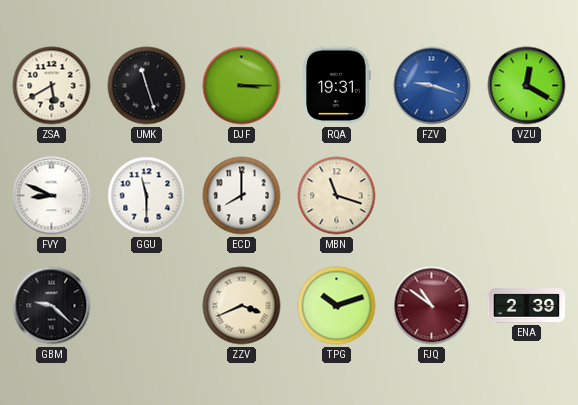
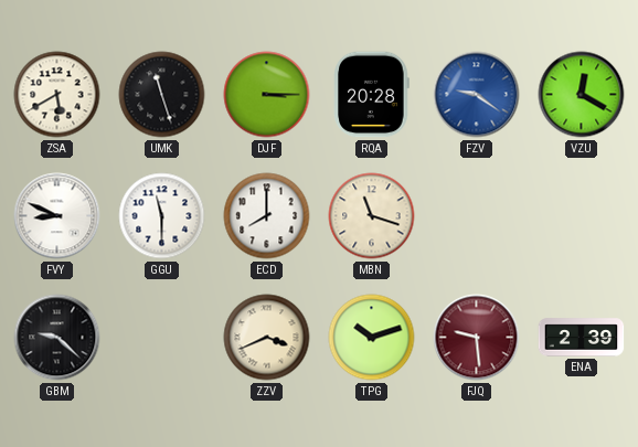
RQA: 19:31 -> 20:28 (372, 95)
FZV: 9:18 -> 9:21 (477, 95)
FJQ: 10:51 -> 9:29 (477, 338)
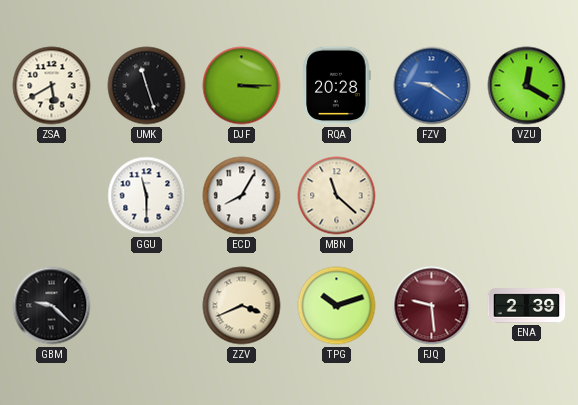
FVY: 8:49 -> none (57, 216)
ECD: 8:00 -> 8:05 (242, 196)
MBN: 11:18 -> 11:22 (337, 196)
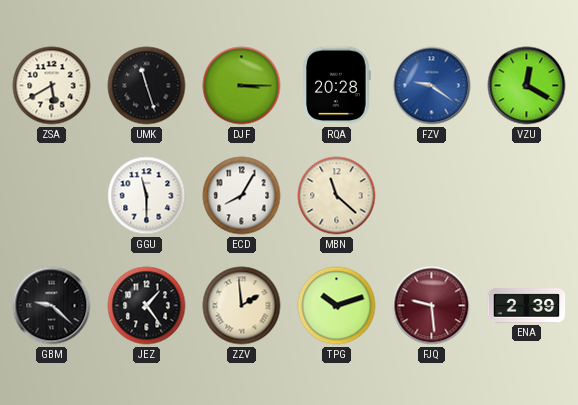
JEZ: none -> 1:24 (147, 306)
ZZV: 3:41 -> 1:59 (242, 306)
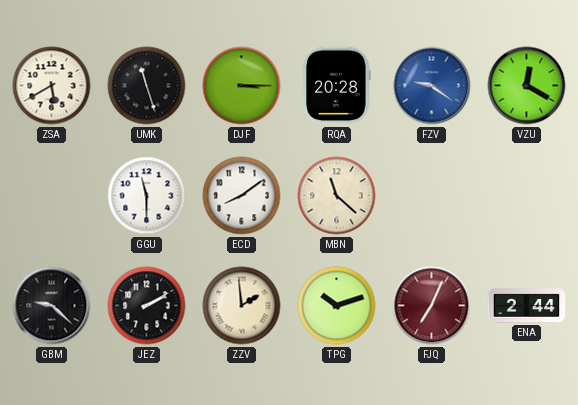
ECD: 8:05 -> 8:09 (242, 196)
JEZ: 1:24 -> 2:10 (147, 306)
FJQ: 9:29 -> 7:04 (432, 306)
ENA: 2:39 -> 2:44 (527, 306)
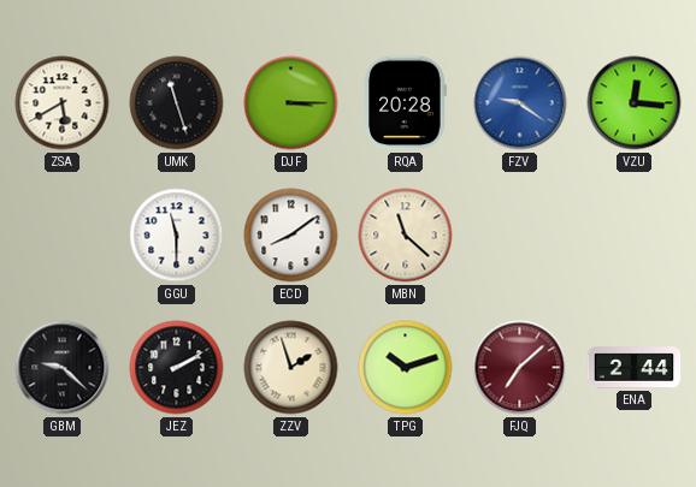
VZU: 12:20 -> 12:16 (635, 103)
ZZV: 1:59 -> 1:57 (291, 368)
FJQ: 7:04 -> 7:08 (520, 368)
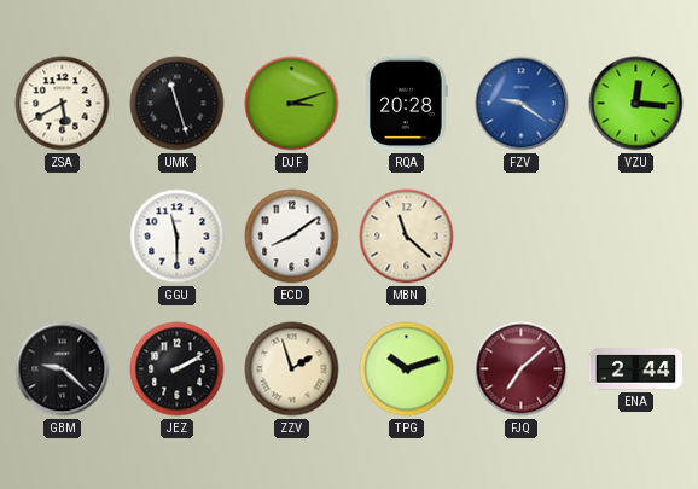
DJF: 3:15 -> 3:12 (292, 104)
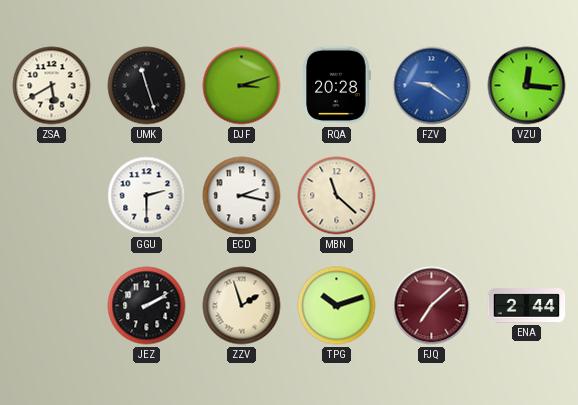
GGU: 11:30 -> 2:30 (147, 196)
ECD: 8:09 -> 2:17 (242, 196)
GBM: 9:22 -> none (63, 369)
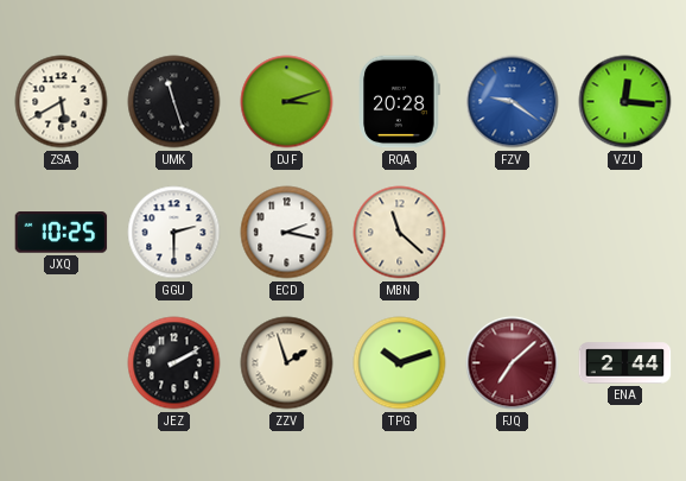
JXQ: none -> 10:25 (62, 233)
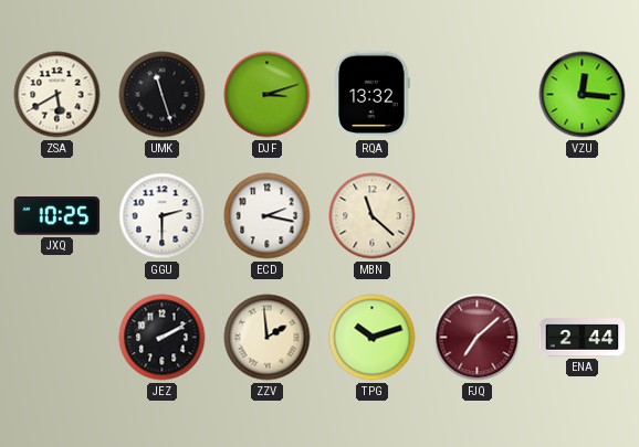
RQA: 20:28 -> 13:32 (373, 95)
FZV: 9:21 -> none (513, 102)
ZZV: 1:57 -> 1:59 (268, 338)
